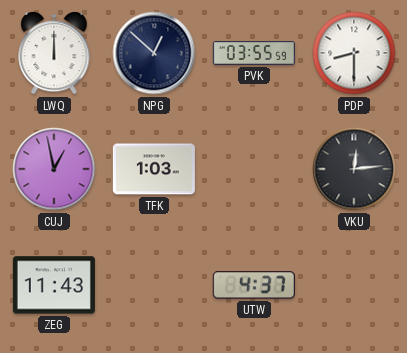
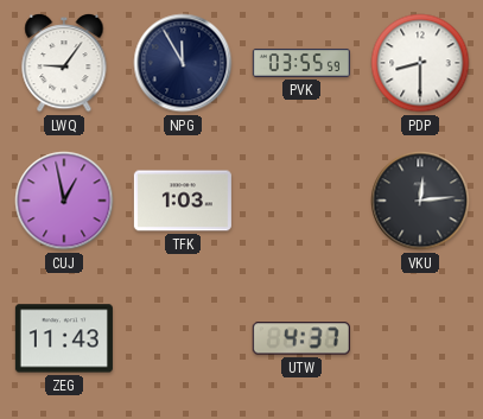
LWQ: 12:00 -> 9:06 (64, 63)
NPG: 12:52 -> 11:55 (183, 63)
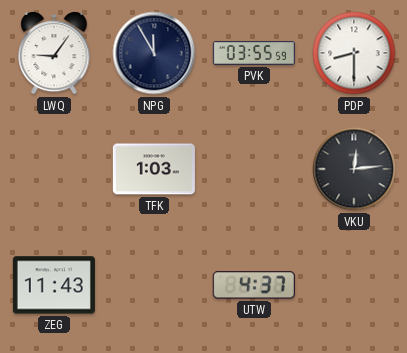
CUJ: 12:58 -> none (64, 201)
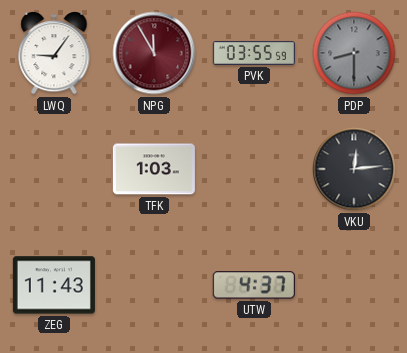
NPG dial: navy -> burgundy (154, 53)
PDP dial: white -> grey (354, 53)
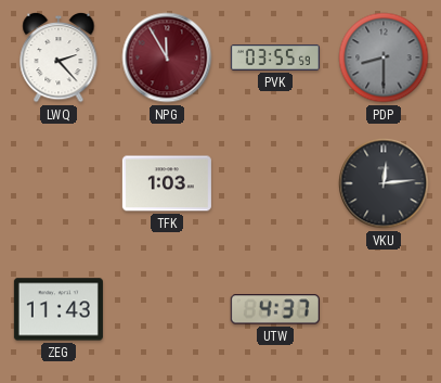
LWQ: 9:06 -> 2:23 (59, 58)
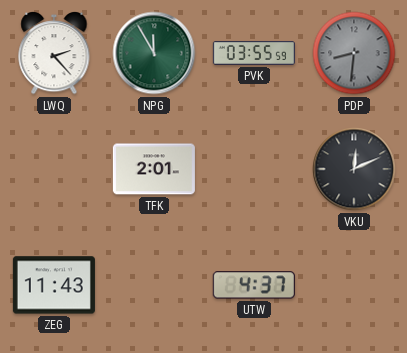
NPG dial: burgundy -> green (154, 53)
PDP: 8:30 -> 8:31 (354, 53)
TFK: 1:03 -> 2:01 (154, 169)
VKU: 12:14 -> 12:11 (354, 169)
